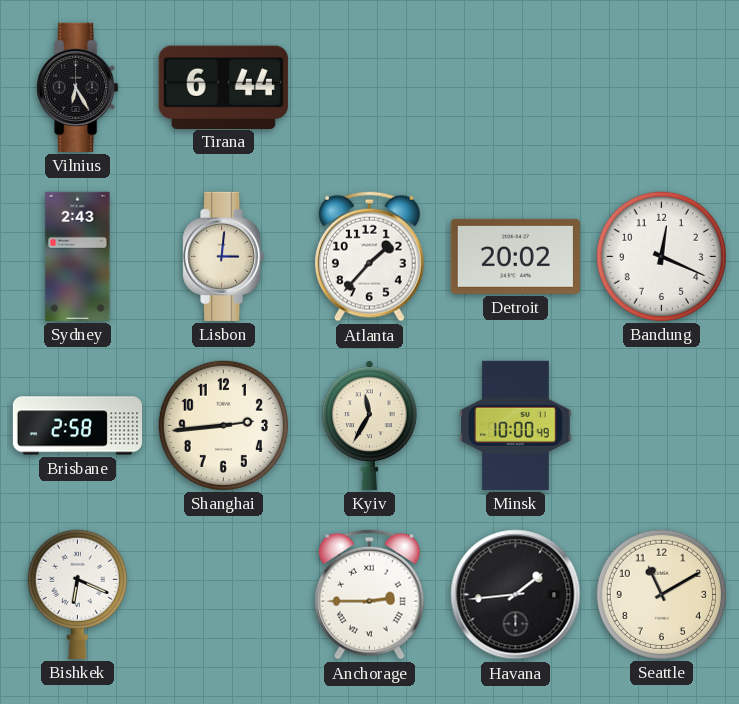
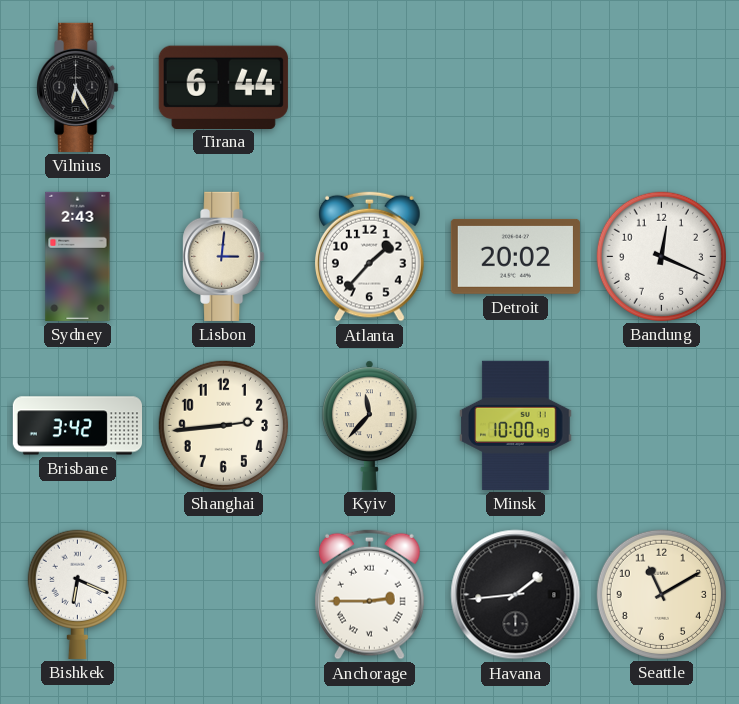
Brisbane: 2:58 -> 3:42 (77, 426)
Kyiv: 11:35 -> 11:37 (369, 425)
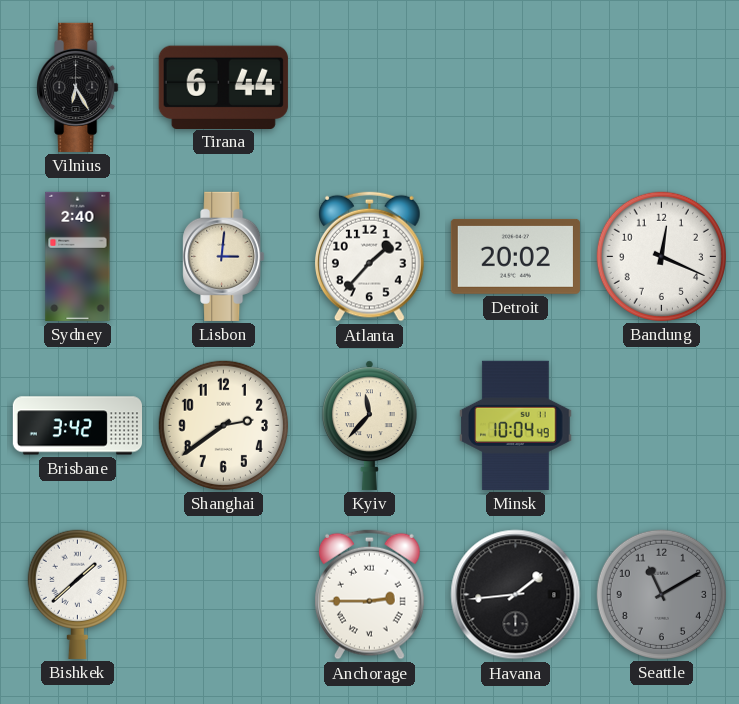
Sydney: 2:43 -> 2:40 (78, 256)
Shanghai: 2:44 -> 2:39 (223, 425)
Minsk: 10:00 -> 10:04 (516, 425)
Bishkek: 6:19 -> 1:38 (77, 594)
Seattle dial: cream -> grey (661, 594)
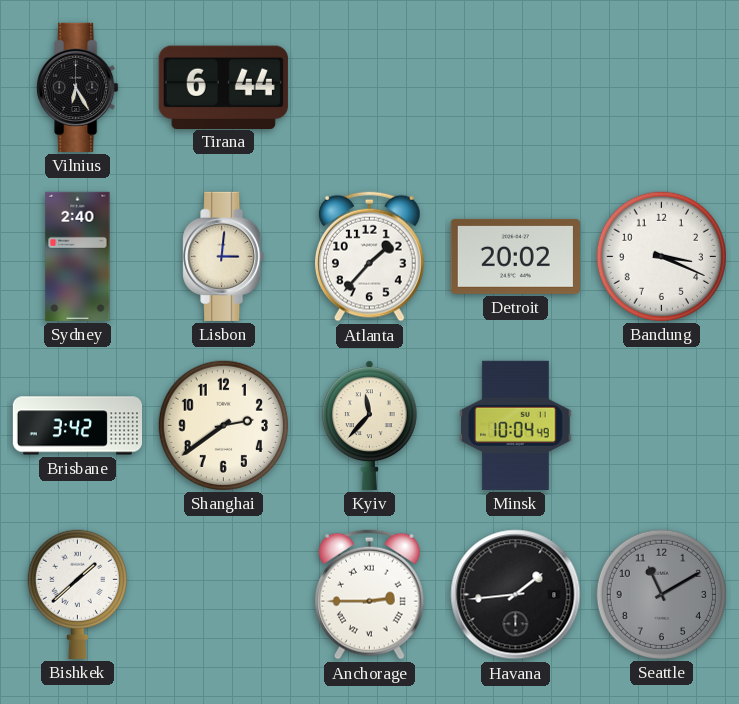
Bandung: 12:19 -> 3:19 (661, 256)
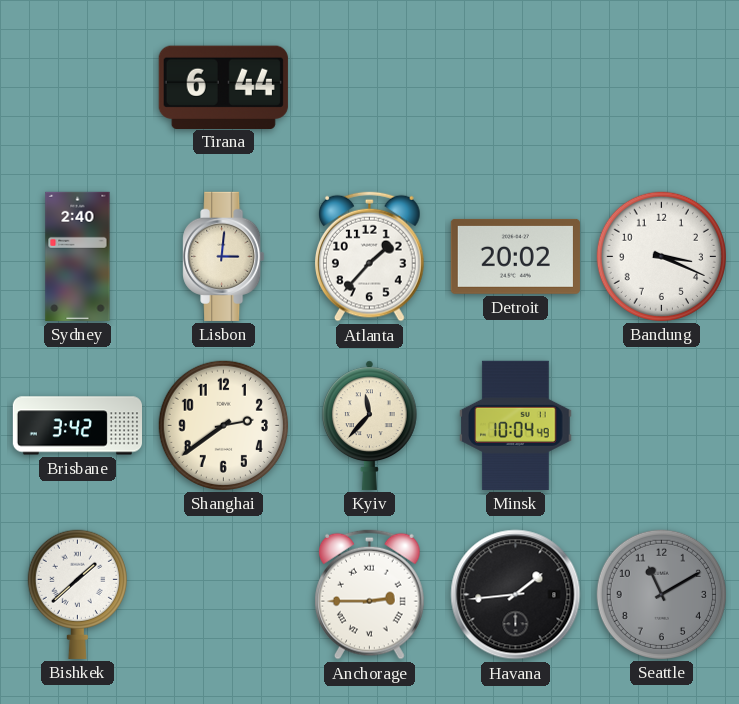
Vilnius: 6:25 -> none (78, 87)
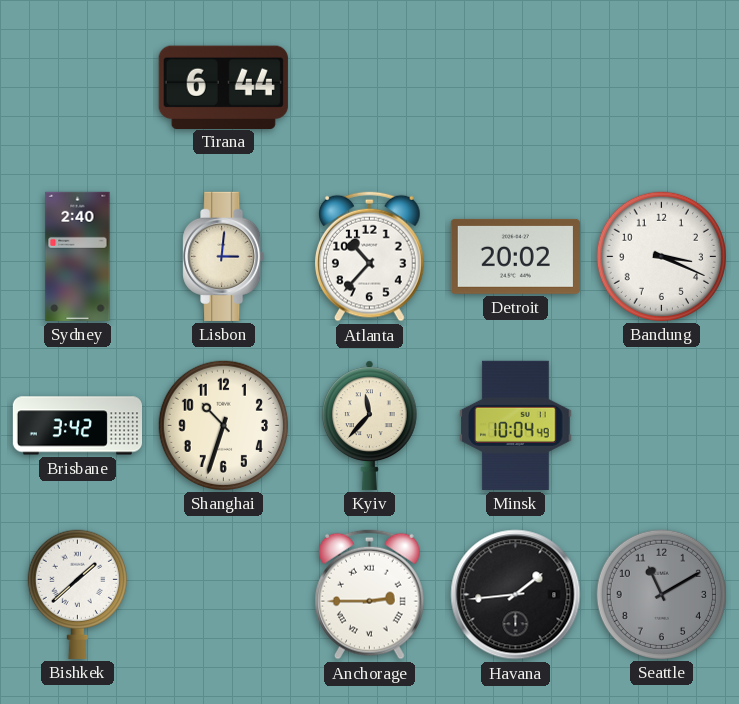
Atlanta: 1:37 -> 10:37 (370, 256)
Shanghai: 2:39 -> 10:33 (223, 425)
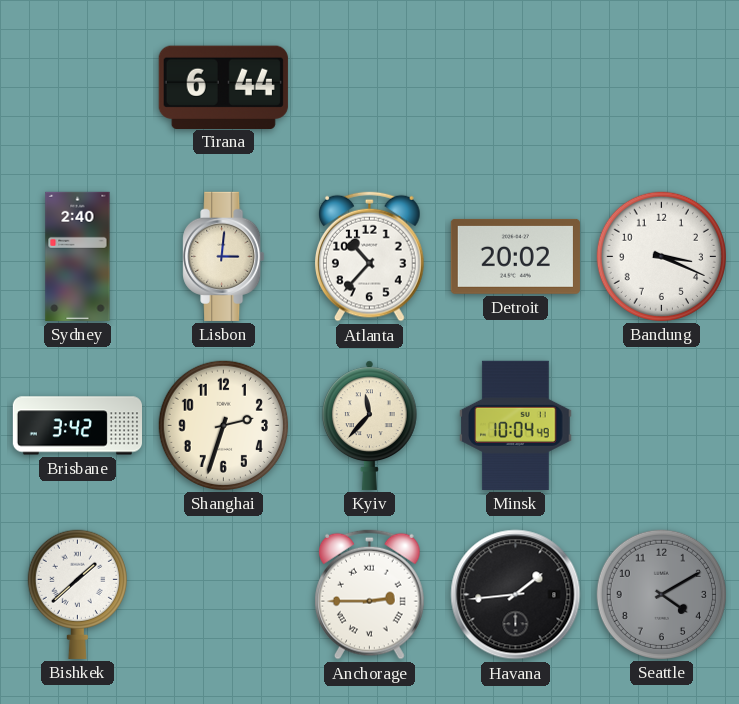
Shanghai: 10:33 -> 2:33 (223, 425)
Seattle: 11:10 -> 4:10 (661, 594)
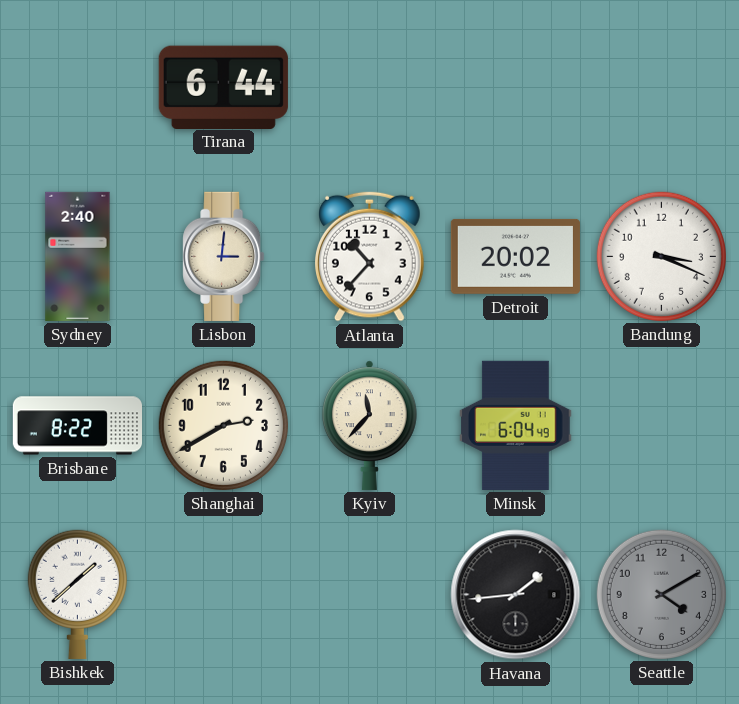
Brisbane: 3:42 -> 8:22 (77, 426)
Shanghai: 2:33 -> 2:40 (223, 425)
Minsk: 10:04 -> 6:04 (516, 425)
Anchorage: 2:45 -> none (370, 594)
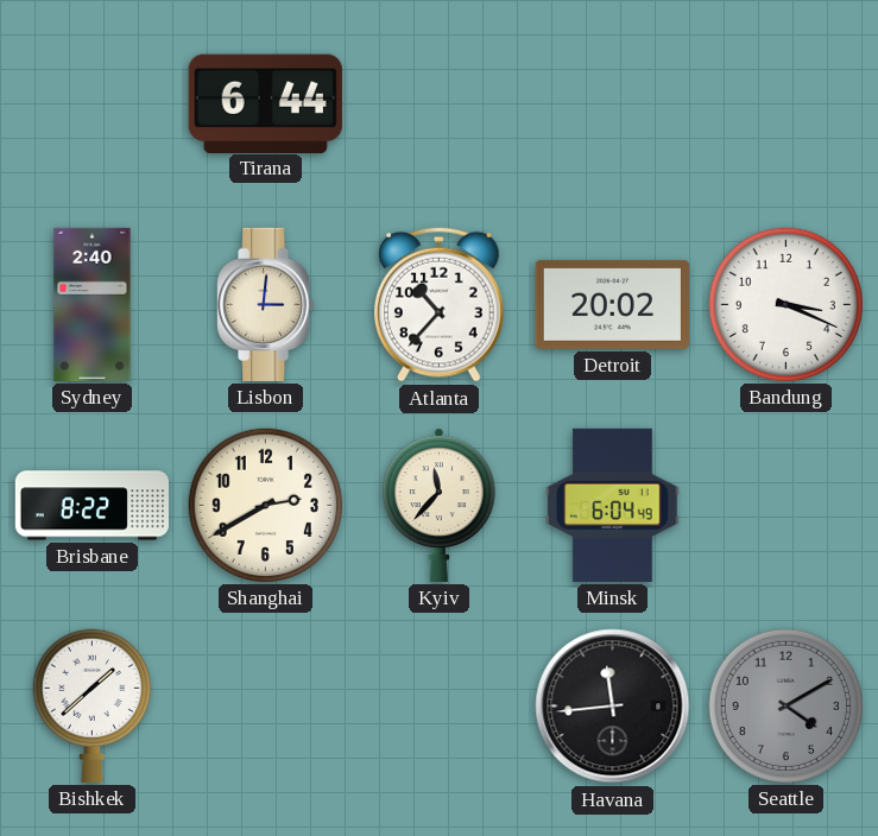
Havana: 1:44 -> 11:44 (613, 707)
